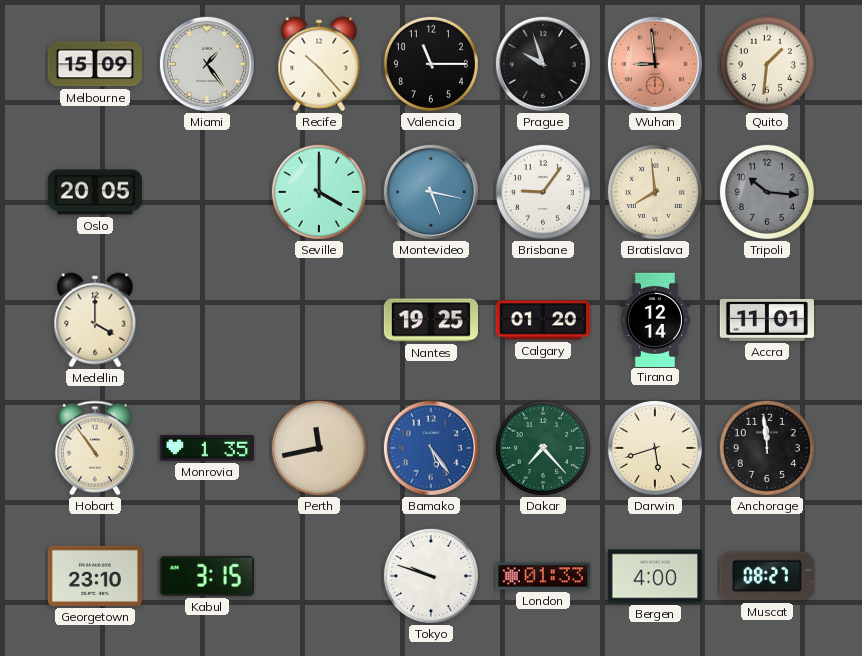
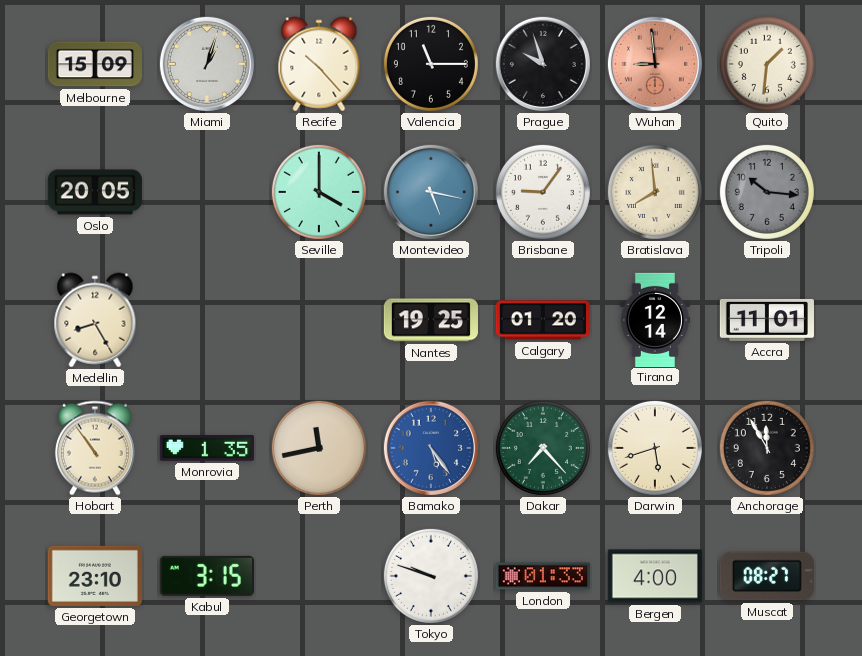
Miami: 1:24 -> 1:03 (207, 64)
Medellin: 4:00 -> 8:25 (95, 320)
Anchorage: 11:59 -> 11:55 (767, 448)
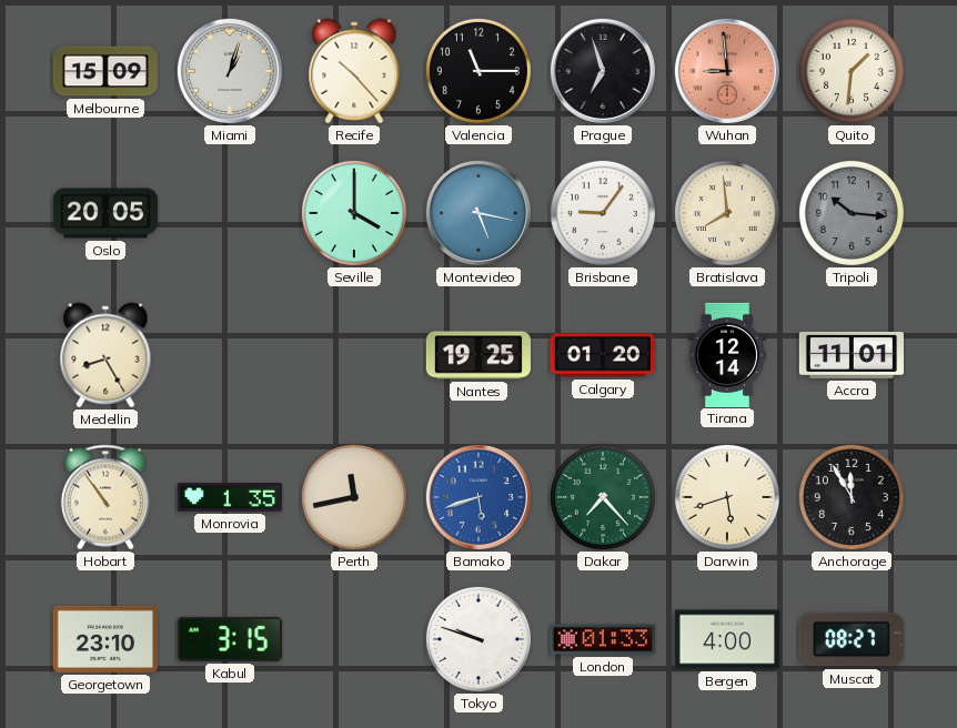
Prague: 9:57 -> 6:57 (603, 71)
Bamako: 5:24 -> 5:42 (478, 497)
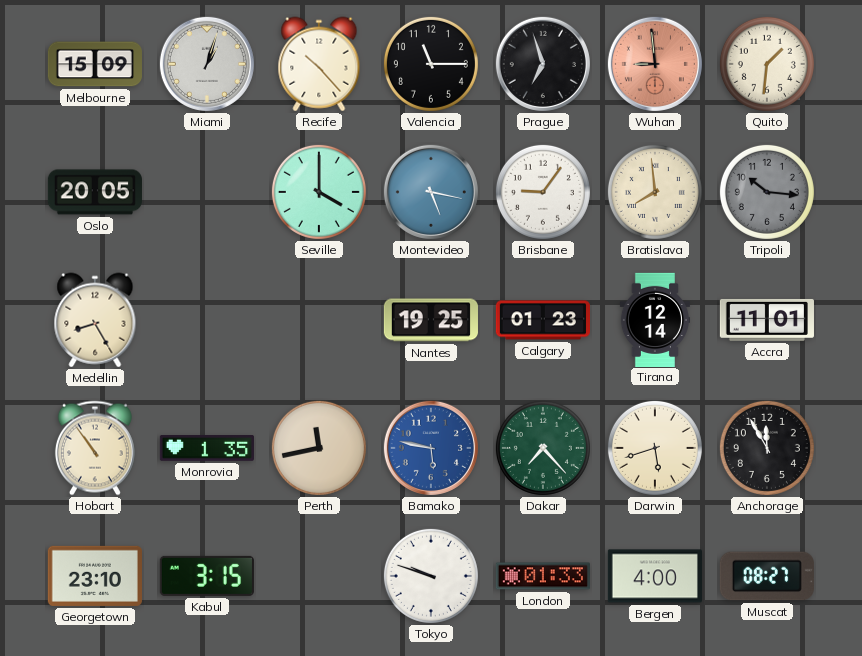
Calgary: 01:20 -> 01:23 (543, 320)
Bamako: 5:42 -> 5:47 (431, 448)
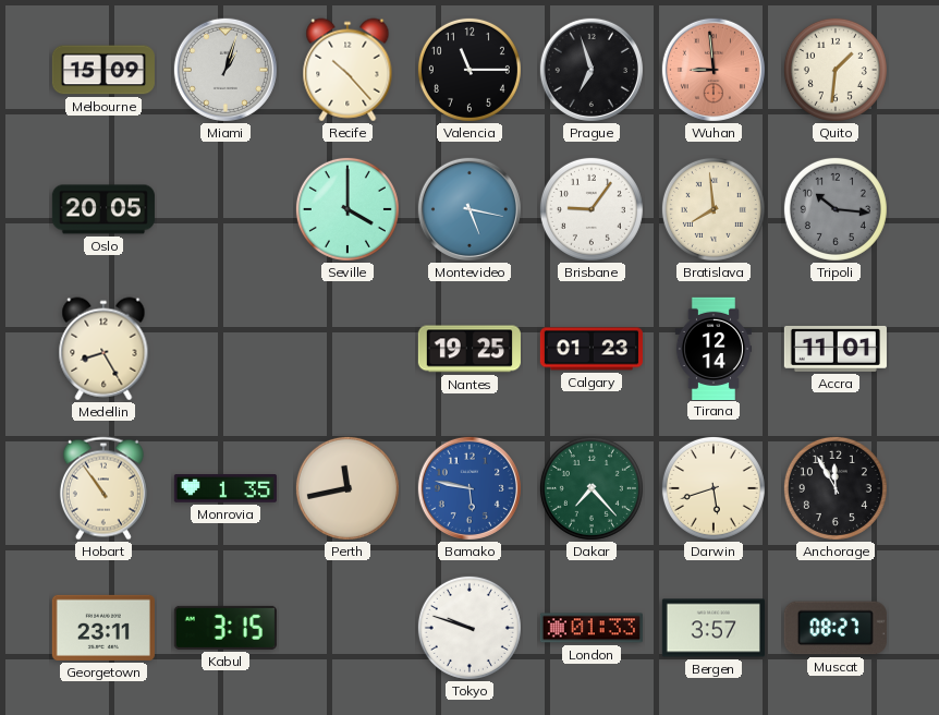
Georgetown: 23:10 -> 23:11 (103, 628)
Bergen: 4:00 -> 3:57 (714, 628)
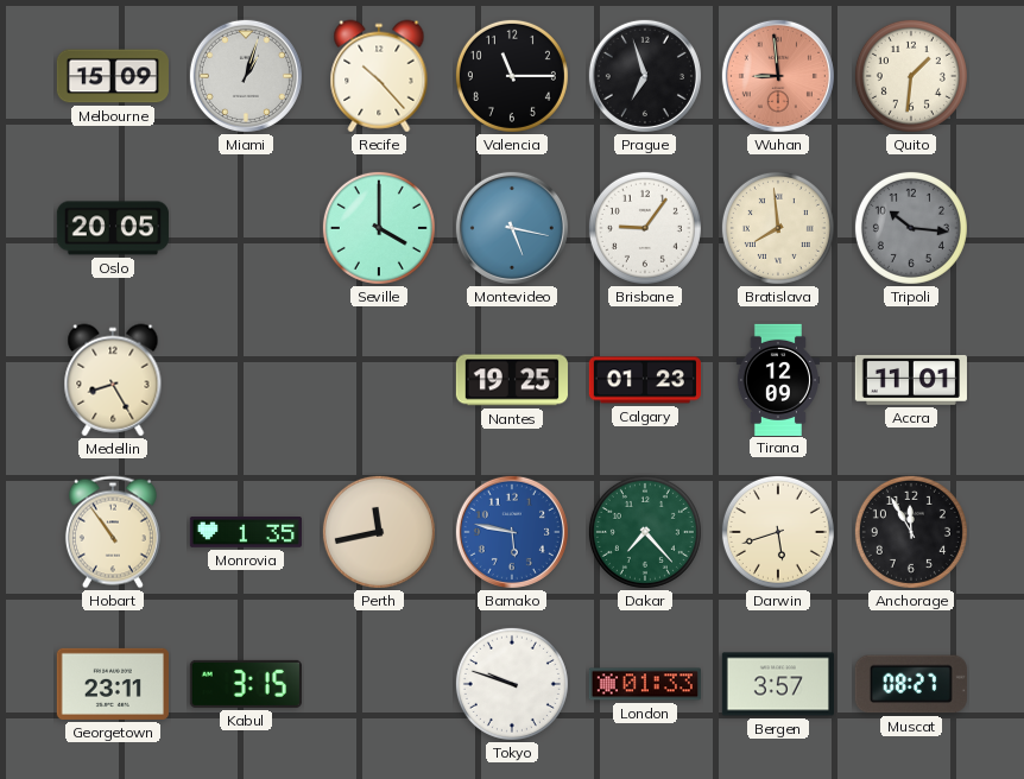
Tirana: 12:14 -> 12:09 (778, 379)
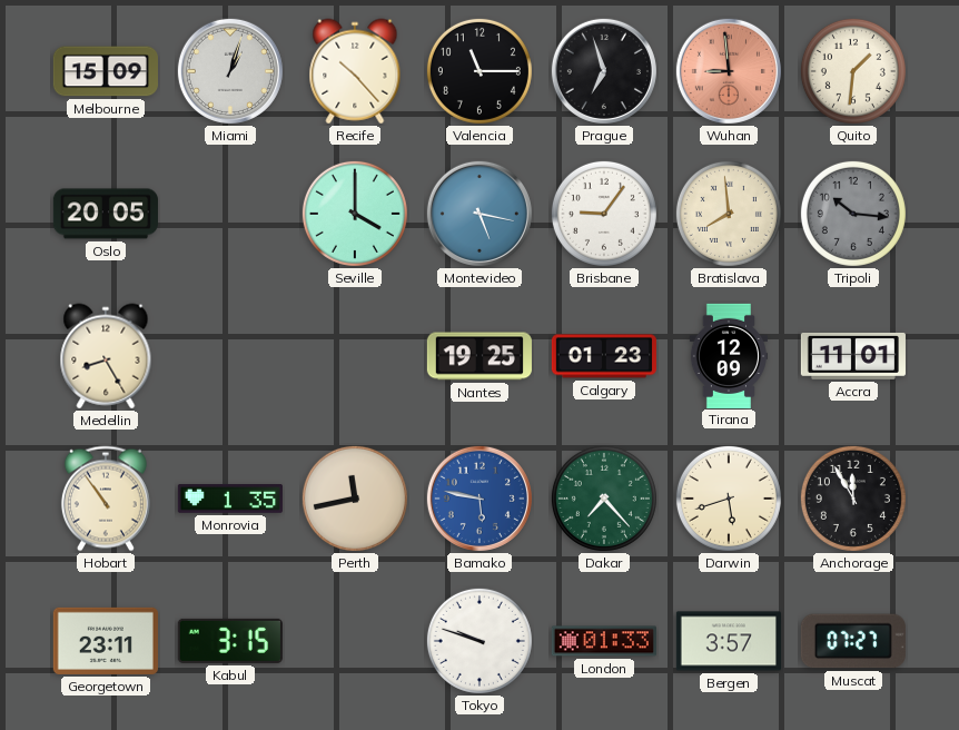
Muscat: 08:27 -> 07:27 (853, 641)
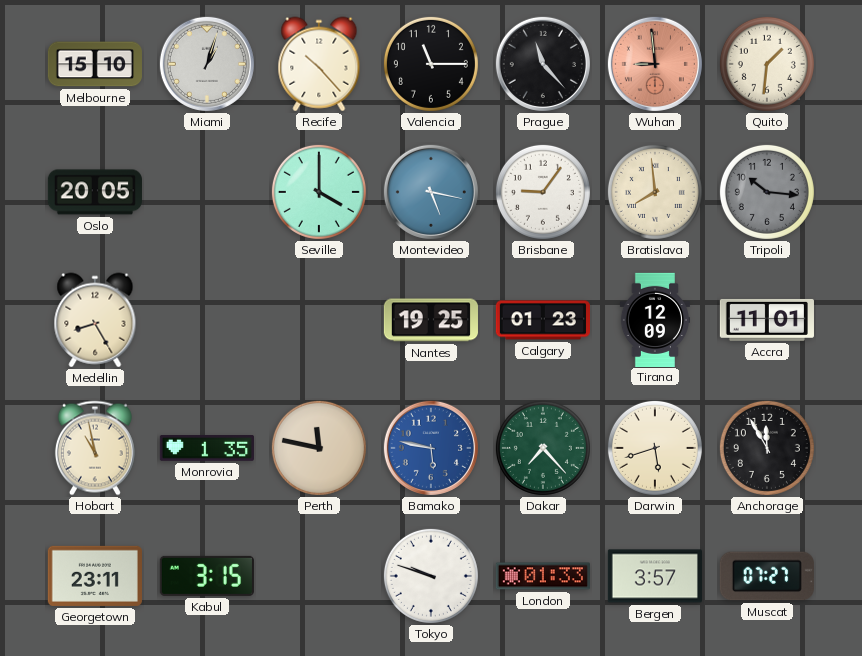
Melbourne: 15:09 -> 15:10 (95, 64)
Prague: 6:57 -> 11:23 (543, 64)
Hobart: 10:54 -> 10:58 (95, 448)
Perth: 11:43 -> 11:47 (319, 448)
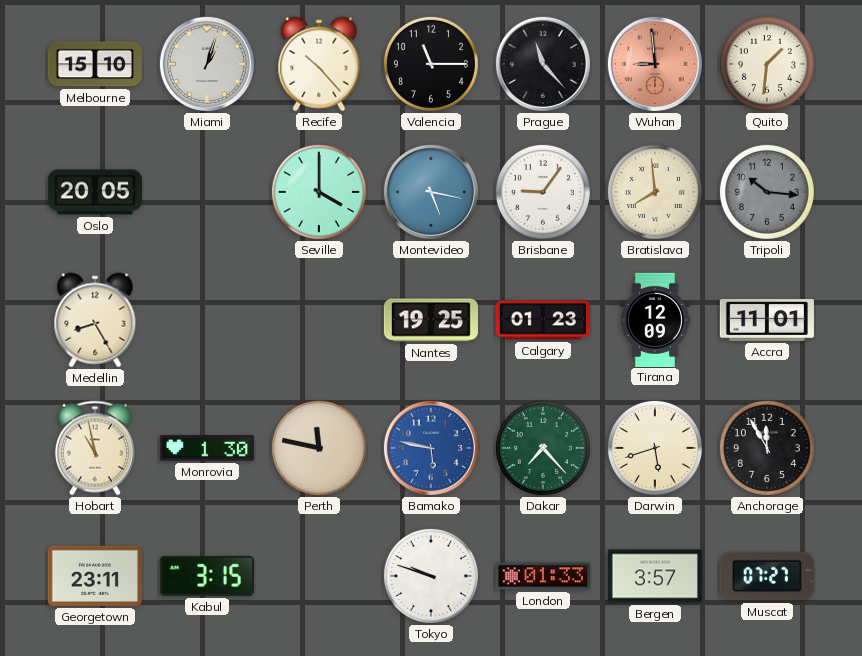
Monrovia: 1:35 -> 1:30 (207, 449)
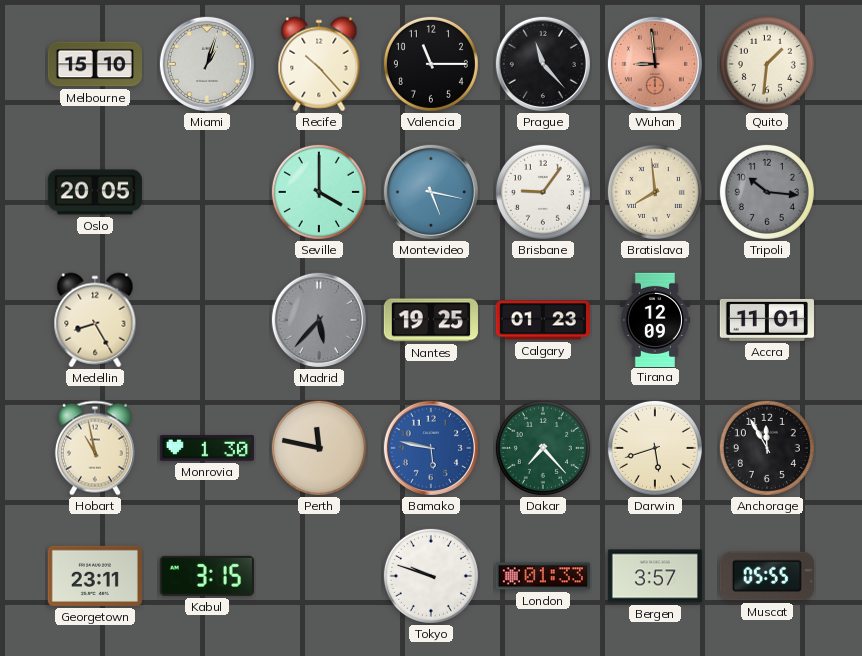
Madrid: none -> 5:37 (319, 320)
Muscat: 07:27 -> 05:55 (767, 576)
